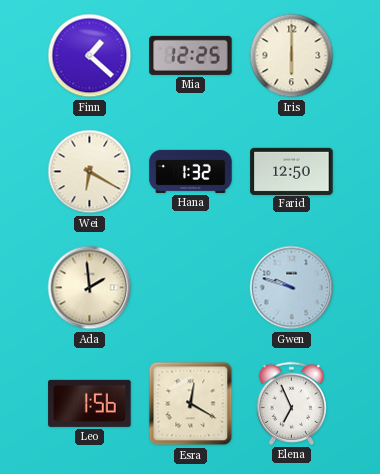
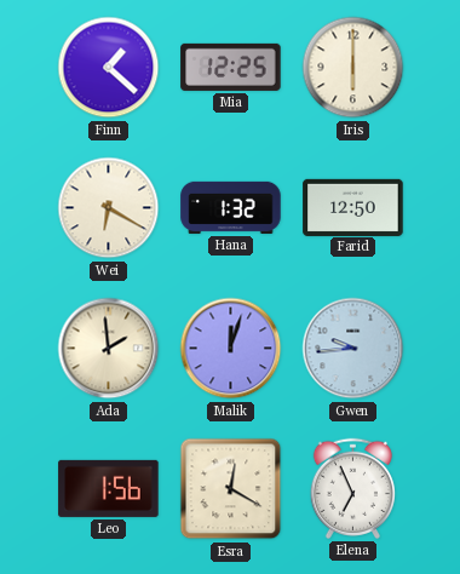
Malik: none -> 12:03 (231, 349)
Gwen: 9:48 -> 9:44 (353, 349)
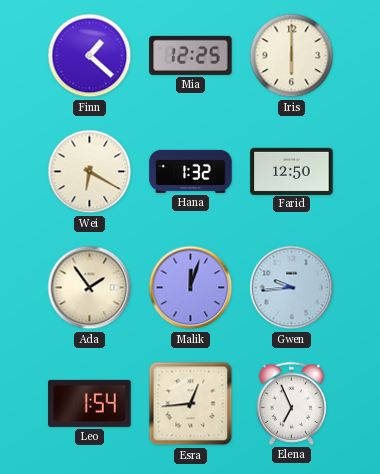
Ada: 1:59 -> 1:54 (90, 288)
Leo: 1:56 -> 1:54 (90, 403)
Esra: 12:20 -> 12:44 (191, 404)
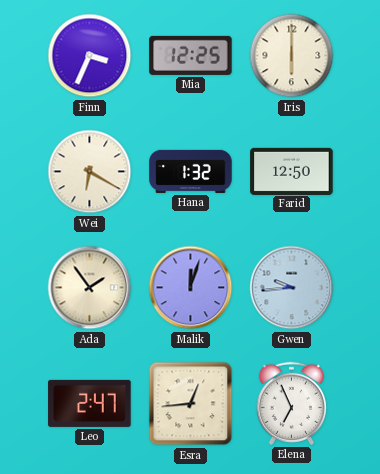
Finn: 1:22 -> 3:34 (90, 56)
Leo: 1:54 -> 2:47 (90, 403)
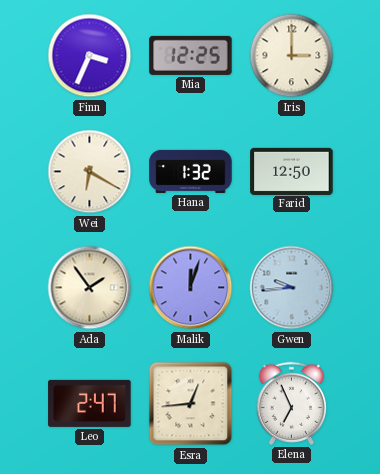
Iris: 6:00 -> 3:00 (292, 56)
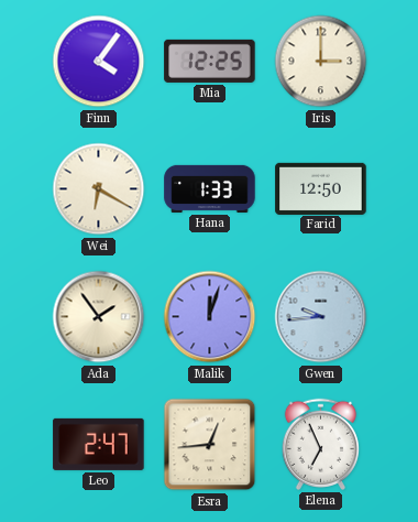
Finn: 3:34 -> 4:06 (99, 62)
Hana: 1:32 -> 1:33 (210, 188)
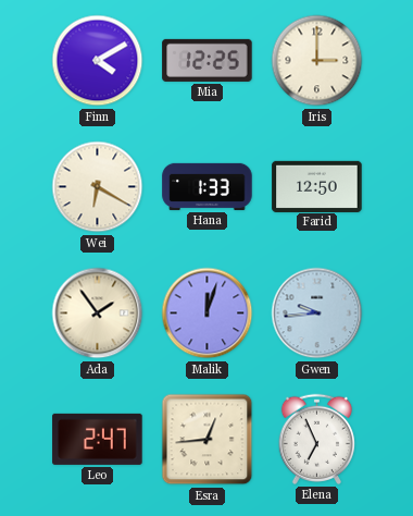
Finn: 4:06 -> 4:10 (98, 61)
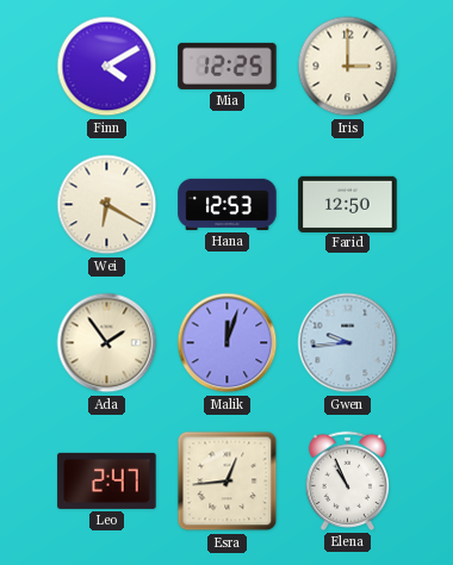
Hana: 1:33 -> 12:53 (228, 204)
Elena: 6:56 -> 10:56 (347, 480)
